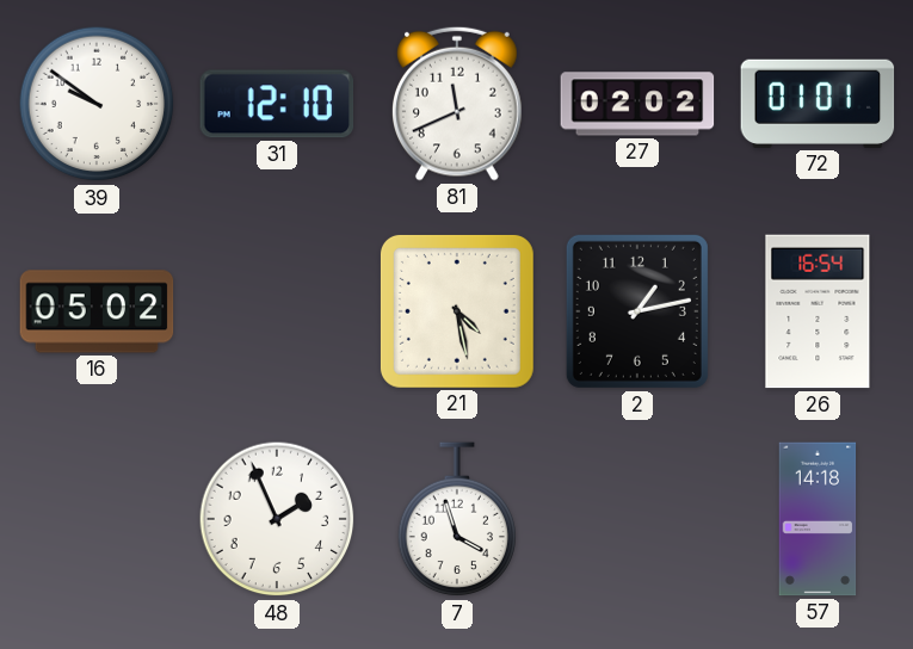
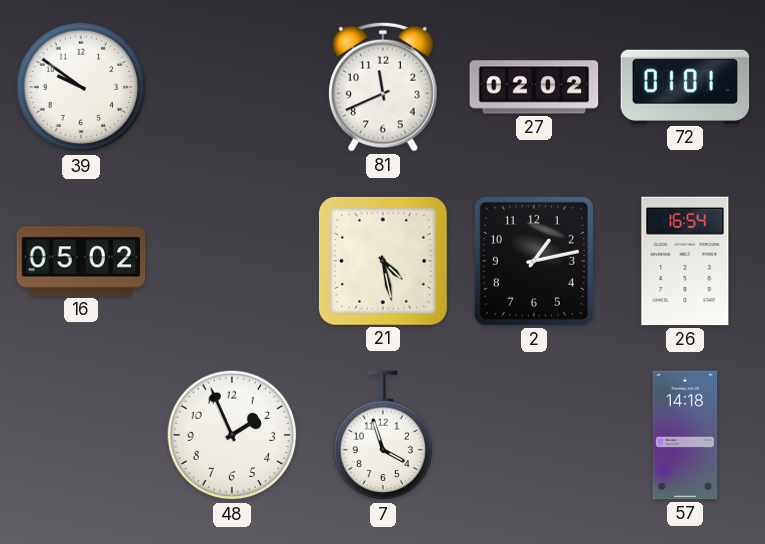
31: 12:10 -> none (277, 104)
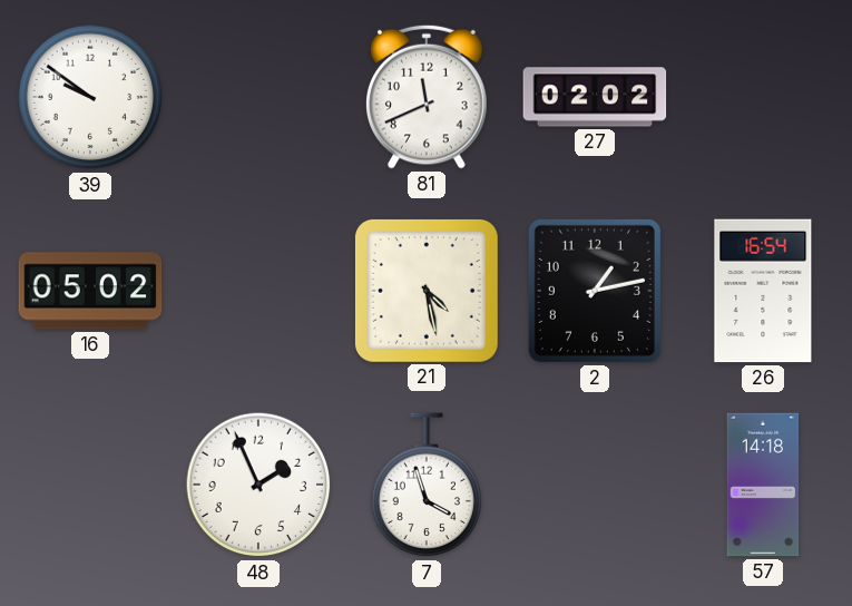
72: 01:01 -> none (685, 87)
